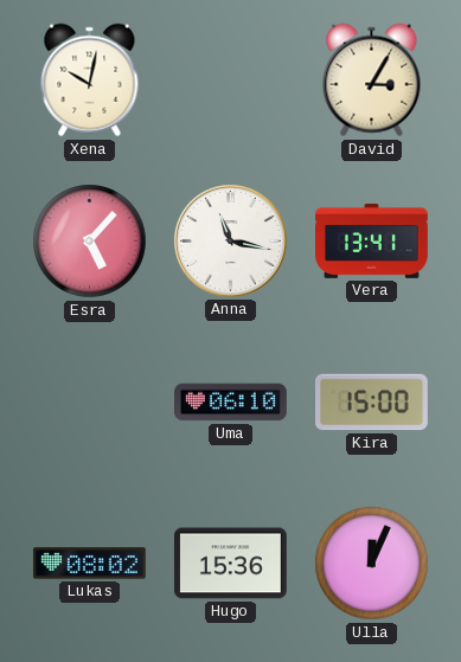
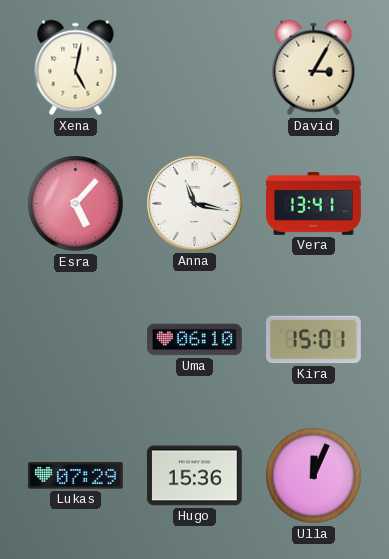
Xena: 10:02 -> 5:02 (76, 68)
Kira: 15:00 -> 15:01 (314, 340)
Lukas: 08:02 -> 07:29 (75, 476)
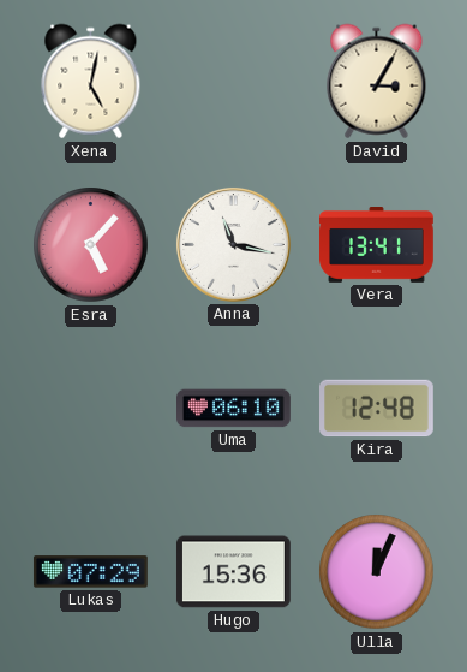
Kira: 15:01 -> 12:48 (377, 409)
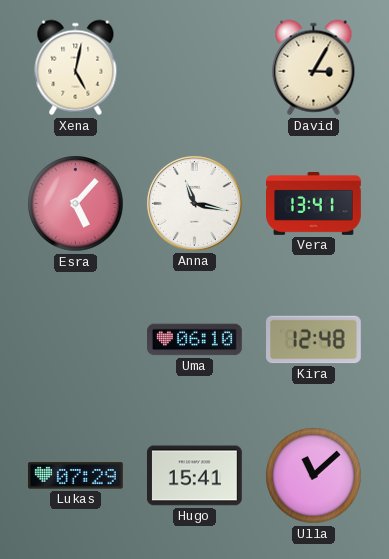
Hugo: 15:36 -> 15:41 (194, 476)
Ulla: 12:04 -> 11:08 (314, 476)
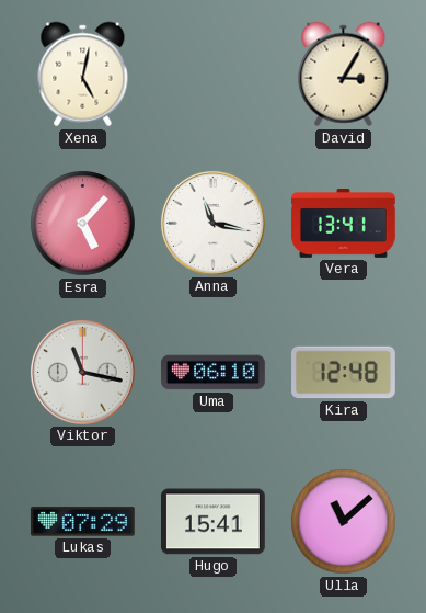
Viktor: none -> 11:17 (82, 372)
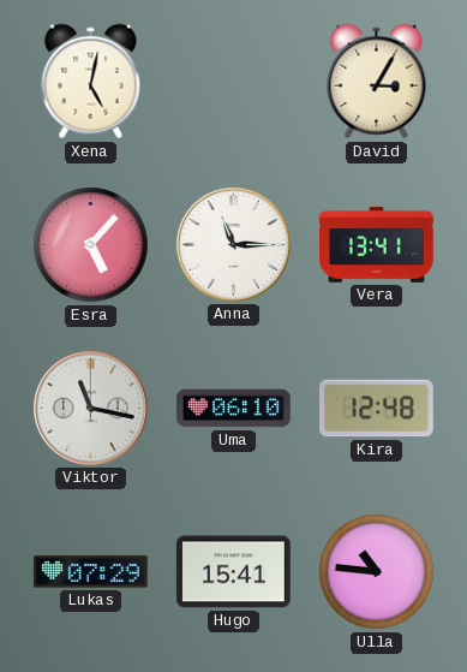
Anna: 11:17 -> 11:15 (233, 244)
Ulla: 11:08 -> 10:46 (377, 572)
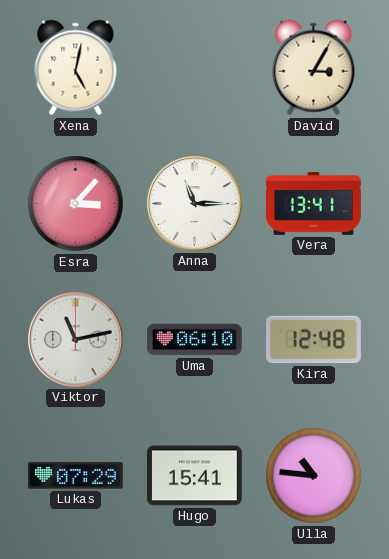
Esra: 5:07 -> 3:07 (76, 204)
Viktor: 11:17 -> 11:13 (75, 339)
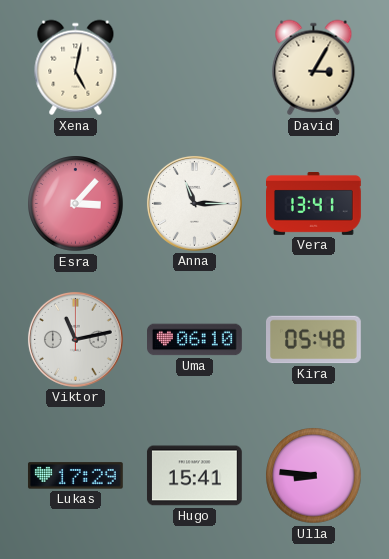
Kira: 12:48 -> 05:48 (314, 340)
Lukas: 07:29 -> 17:29 (75, 476)
Ulla: 10:46 -> 8:46 (314, 476)
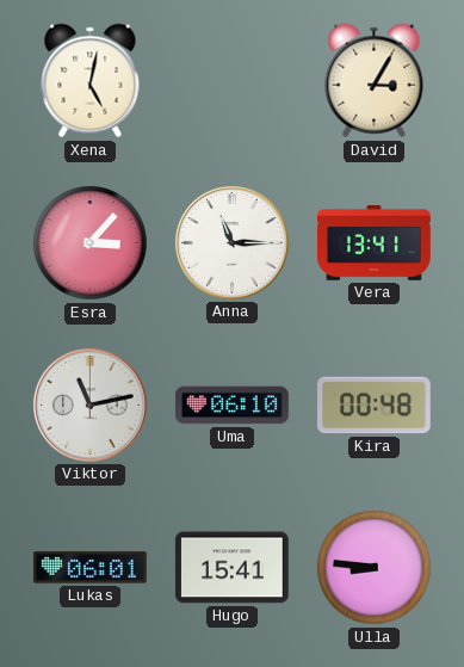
Kira: 05:48 -> 00:48 (375, 406)
Lukas: 17:29 -> 06:01 (89, 568)
